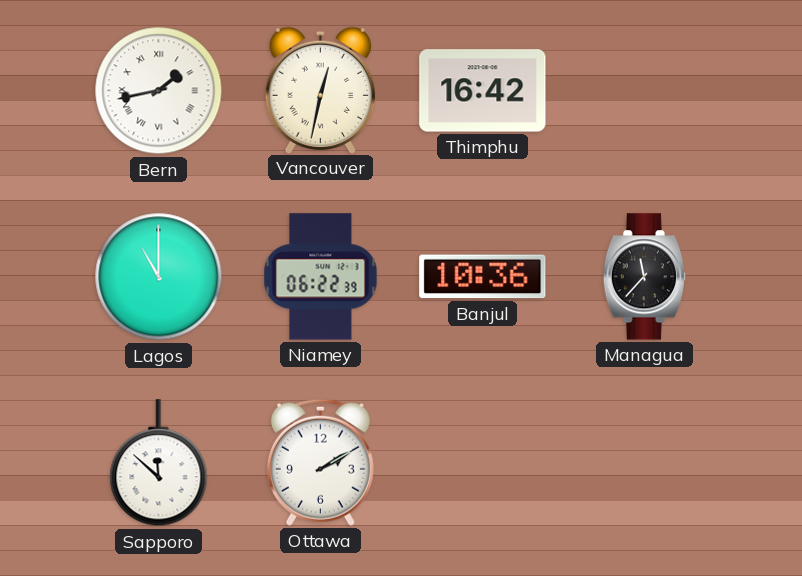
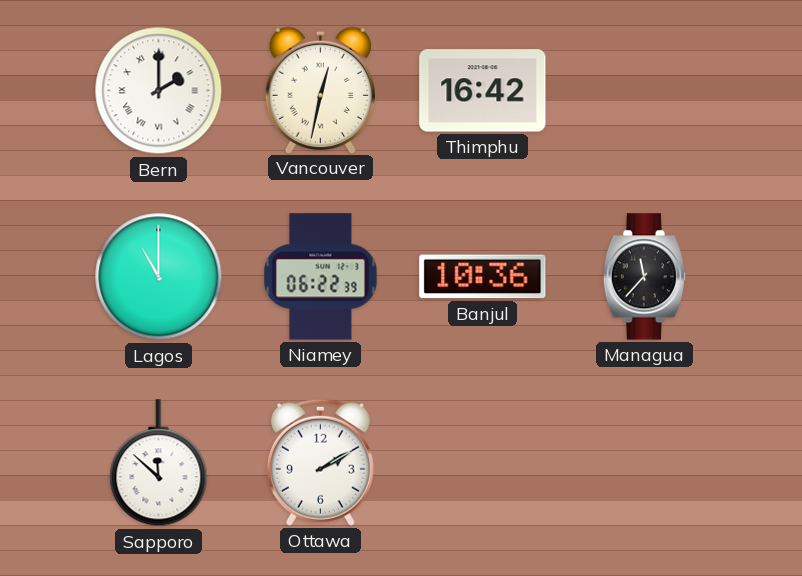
Bern: 1:43 -> 2:00 (159, 91)
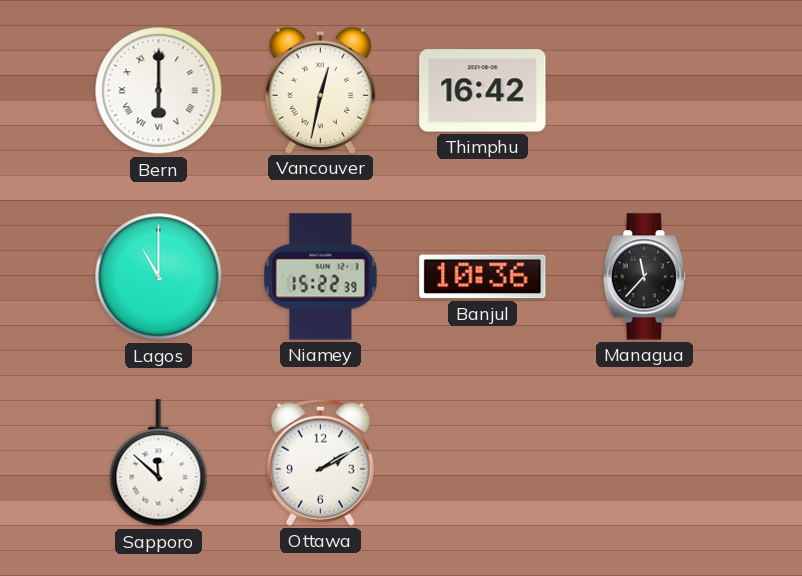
Bern: 2:00 -> 6:00 (159, 91)
Niamey: 06:22 -> 15:22 (321, 277)
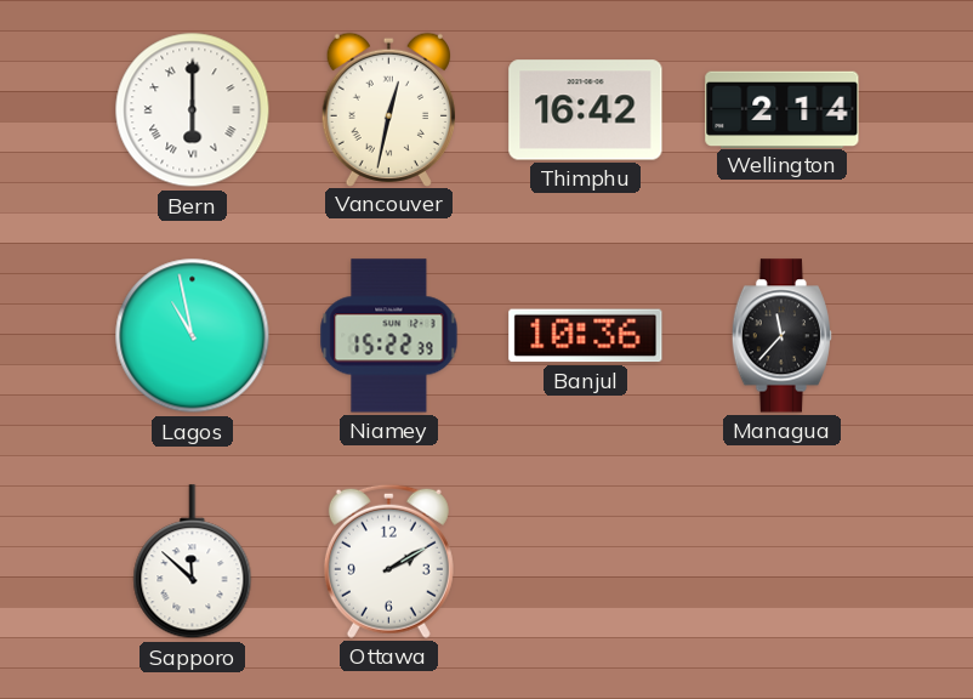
Wellington: none -> 2:14 (783, 109)
Lagos: 11:00 -> 10:58 (193, 336)
